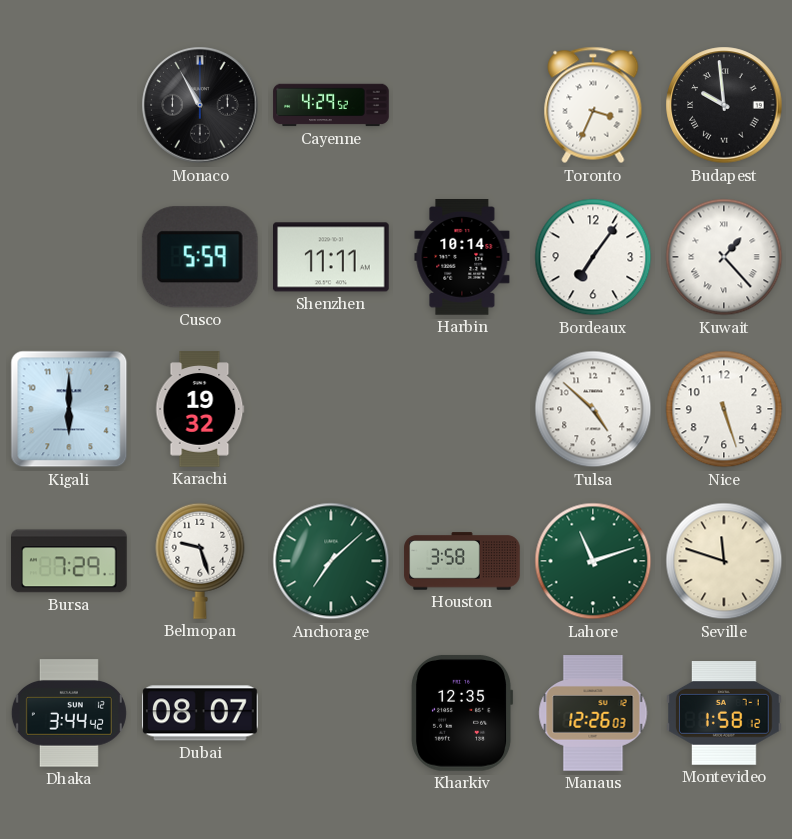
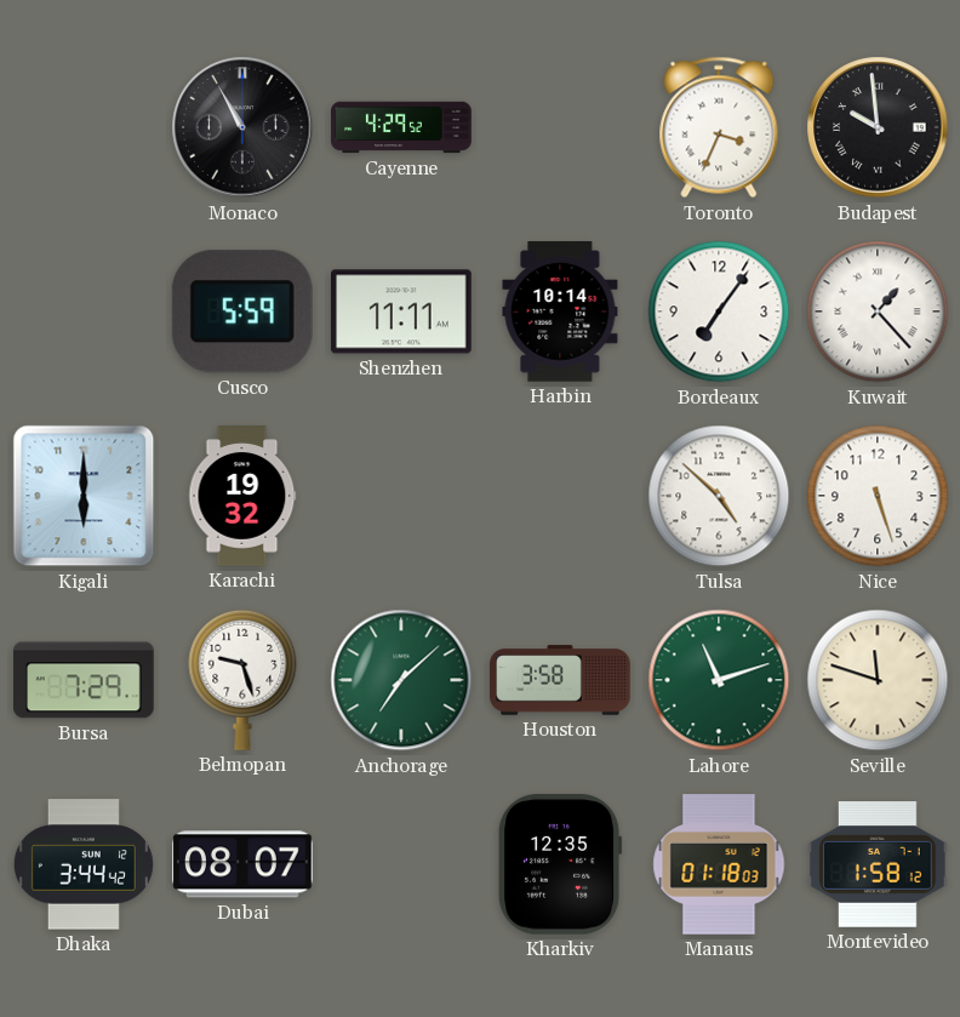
Manaus: 12:26 -> 01:18 (719, 864)
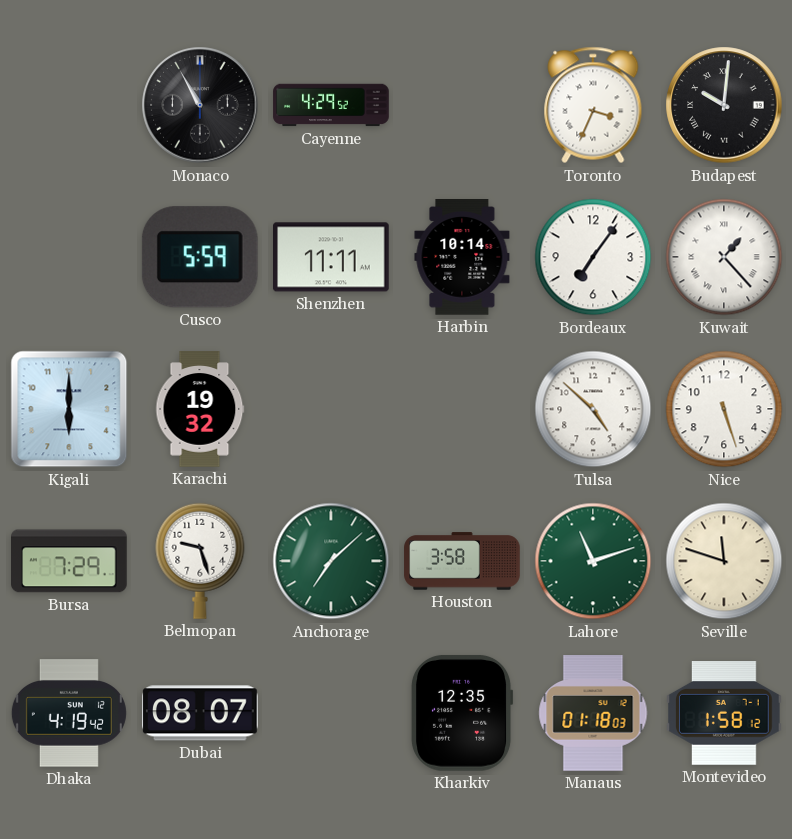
Budapest: 9:59 -> 10:01 (724, 105)
Dhaka: 3:44 -> 4:19 (69, 713)
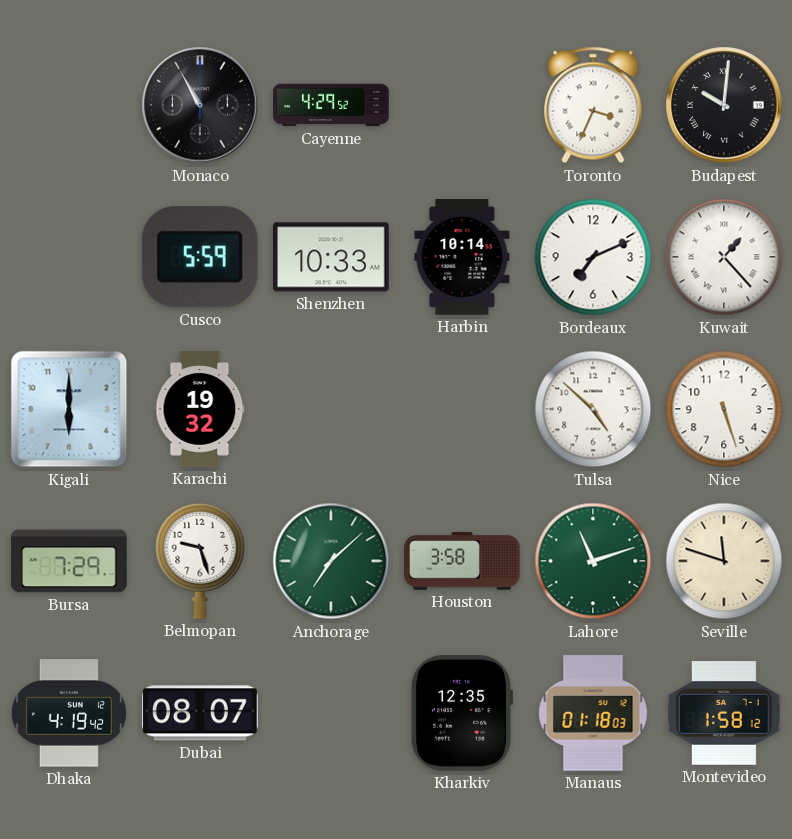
Shenzhen: 11:11 -> 10:33 (332, 257)
Bordeaux: 7:06 -> 7:11 (593, 257)
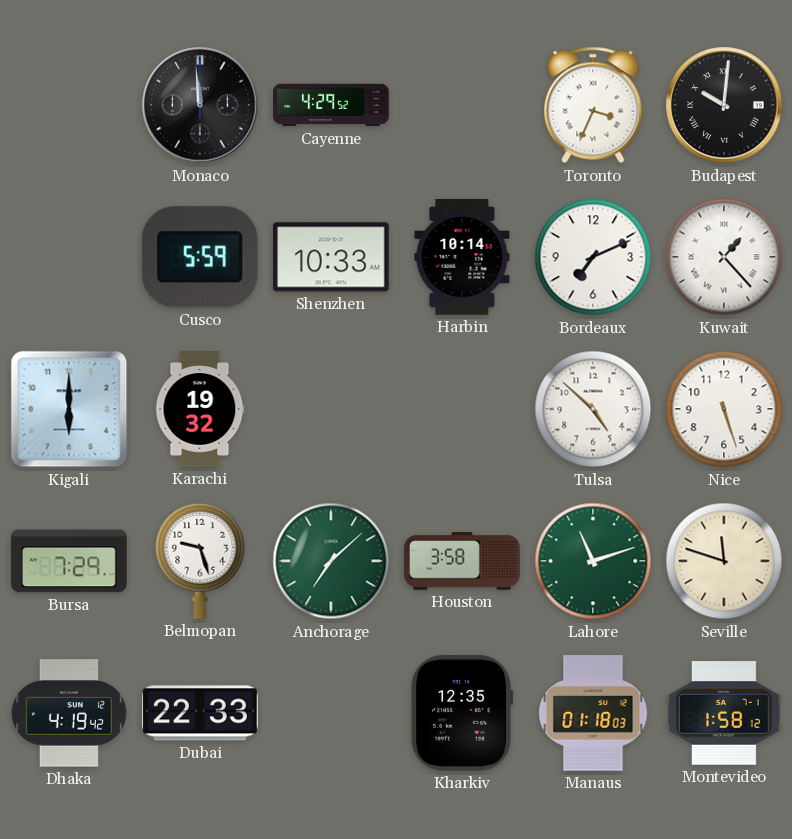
Monaco: 10:55 -> 11:59 (200, 105)
Dubai: 08:07 -> 22:33 (201, 713)
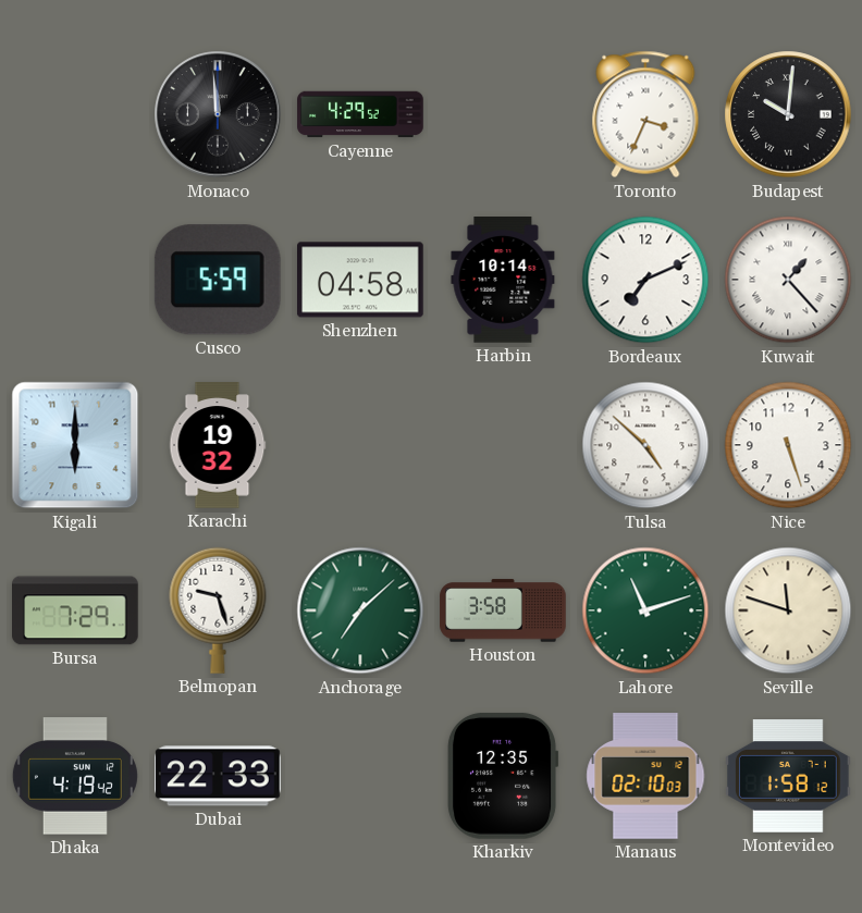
Shenzhen: 10:33 -> 04:58 (361, 280)
Manaus: 01:18 -> 02:10 (645, 776)
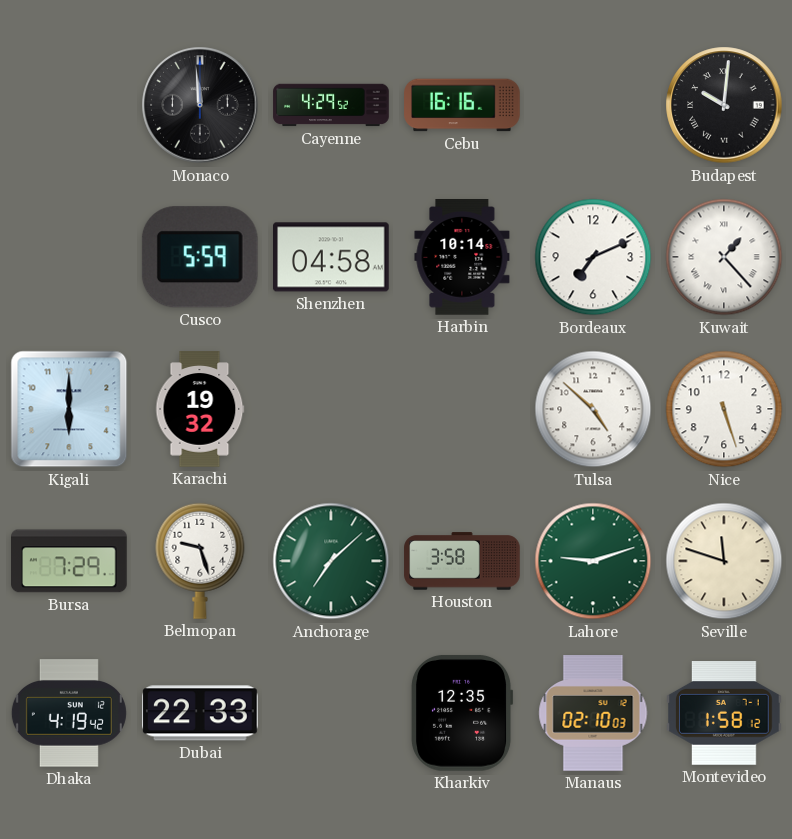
Cebu: none -> 16:16 (462, 105)
Toronto: 3:34 -> none (645, 114)
Lahore: 11:12 -> 9:12 (593, 561)
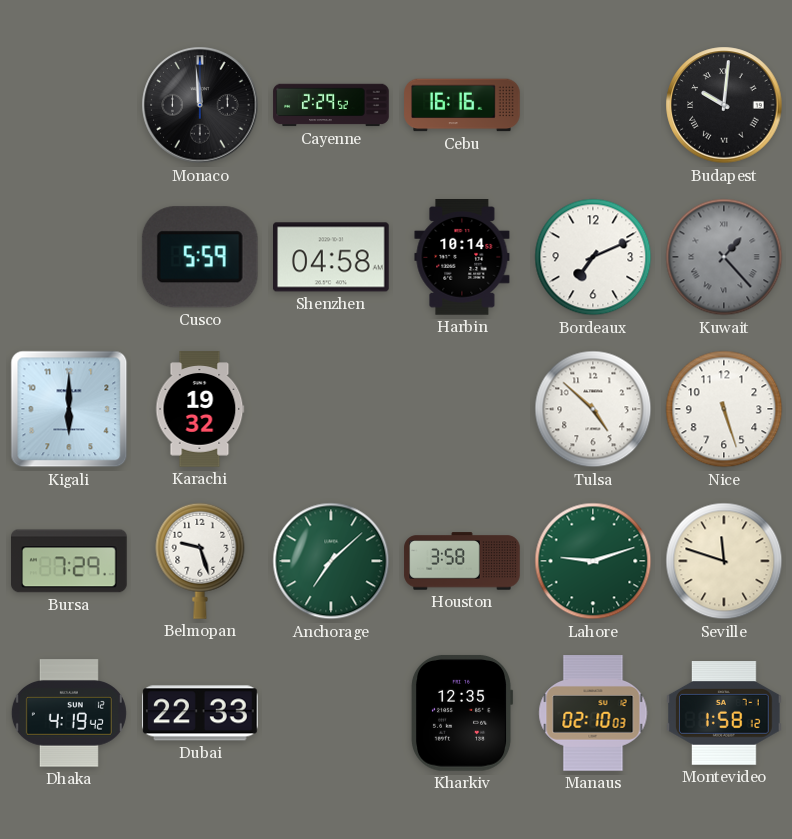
Cayenne: 4:29 -> 2:29 (331, 105)
Kuwait dial: white -> grey (724, 257)
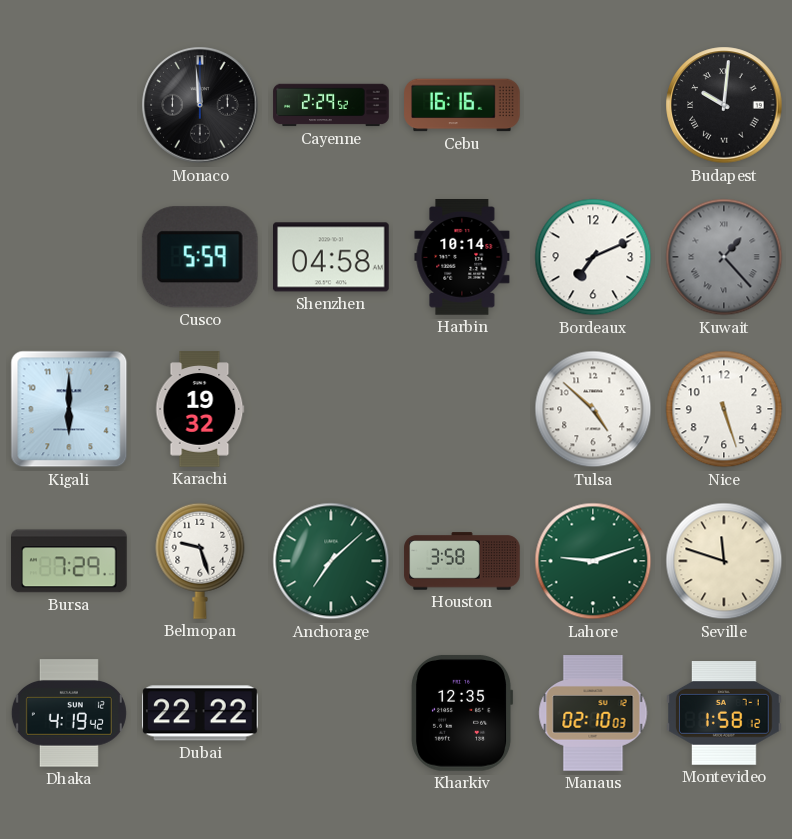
Dubai: 22:33 -> 22:22 (201, 713)
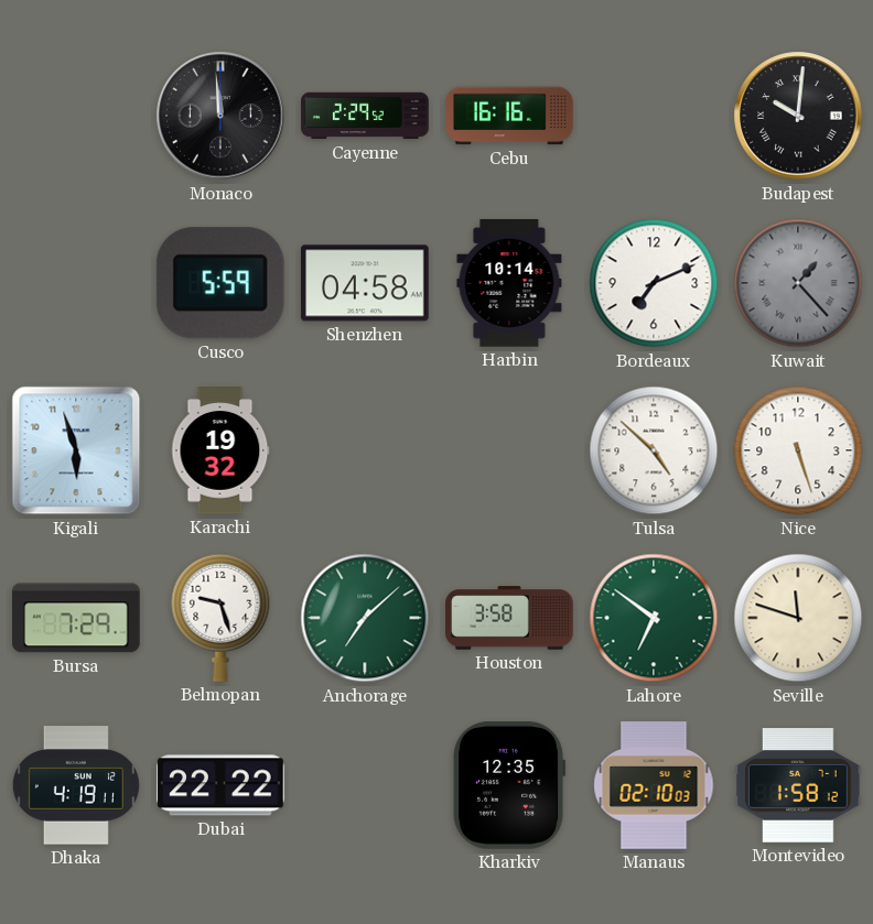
Kigali: 6:00 -> 5:57 (76, 450)
Lahore: 9:12 -> 6:51 (654, 618)
Dhaka: 4:19:42 -> 4:19:11 (76, 785)
